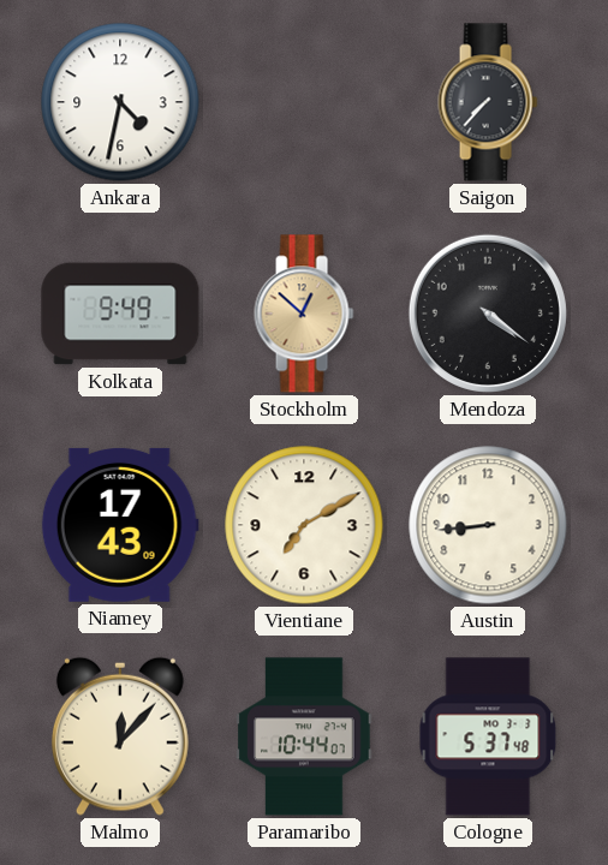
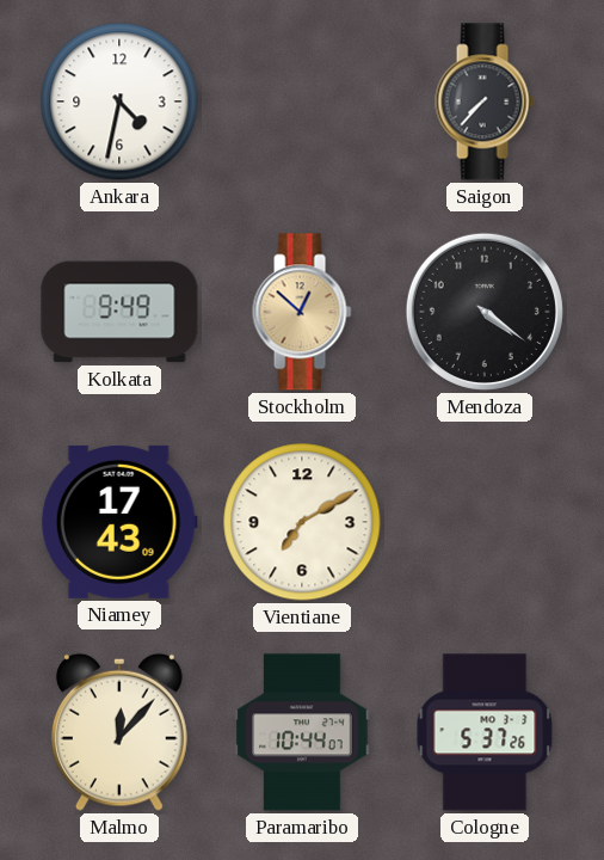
Austin: 8:44 -> none (488, 525)
Cologne: 5:37:48 -> 5:37:26 (485, 732)
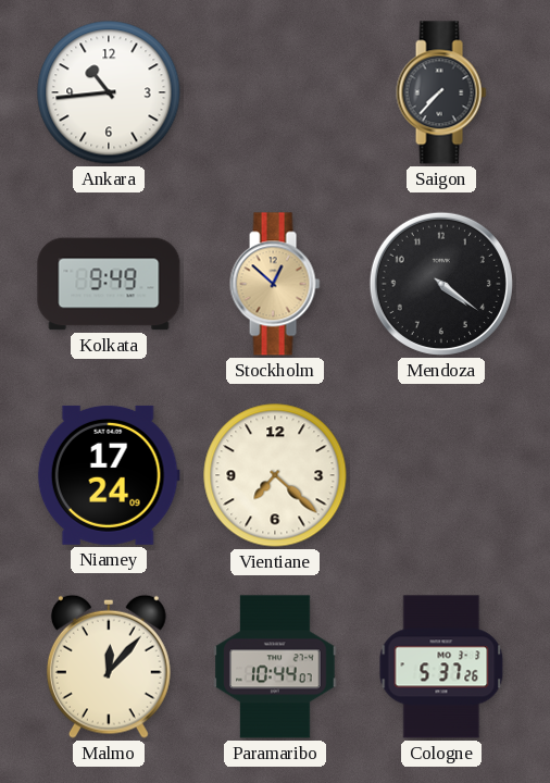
Ankara: 4:32 -> 10:44 (109, 92)
Niamey: 17:43 -> 17:24 (109, 475)
Vientiane: 7:10 -> 7:22 (275, 475)
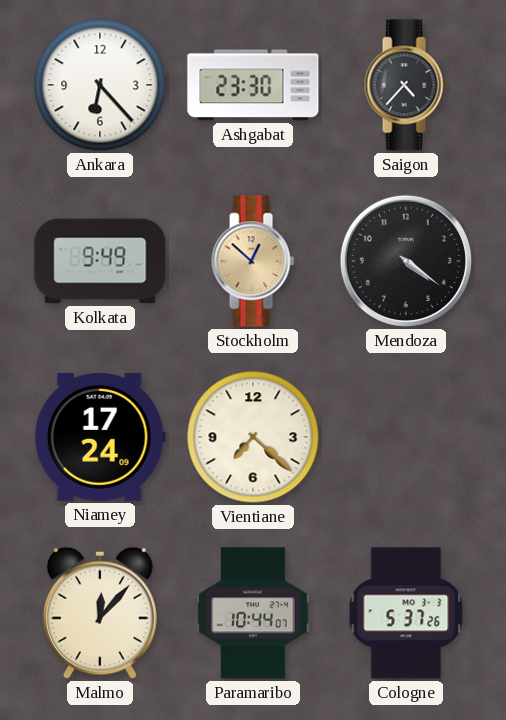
Ankara: 10:44 -> 6:23 (100, 85)
Ashgabat: none -> 23:30 (253, 85)
Saigon: 7:37 -> 4:37 (406, 85)
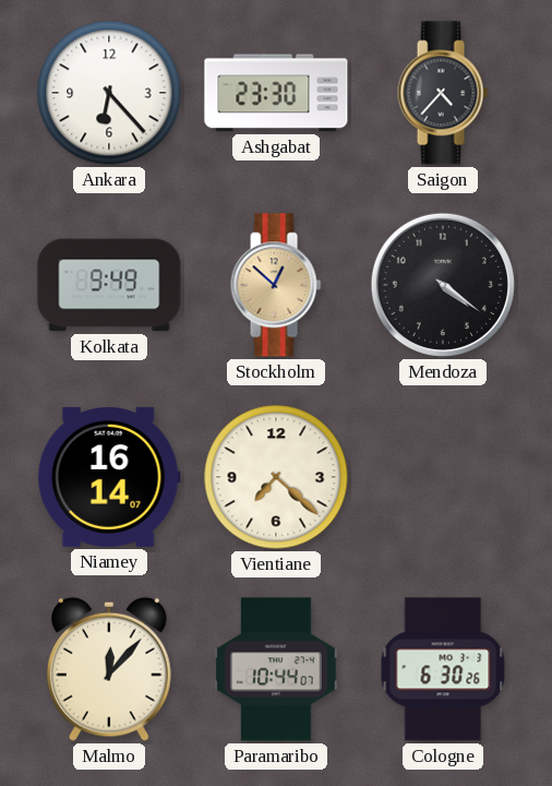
Niamey: 17:24 -> 16:14 (109, 477)
Cologne: 5:37 -> 6:30 (443, 669)
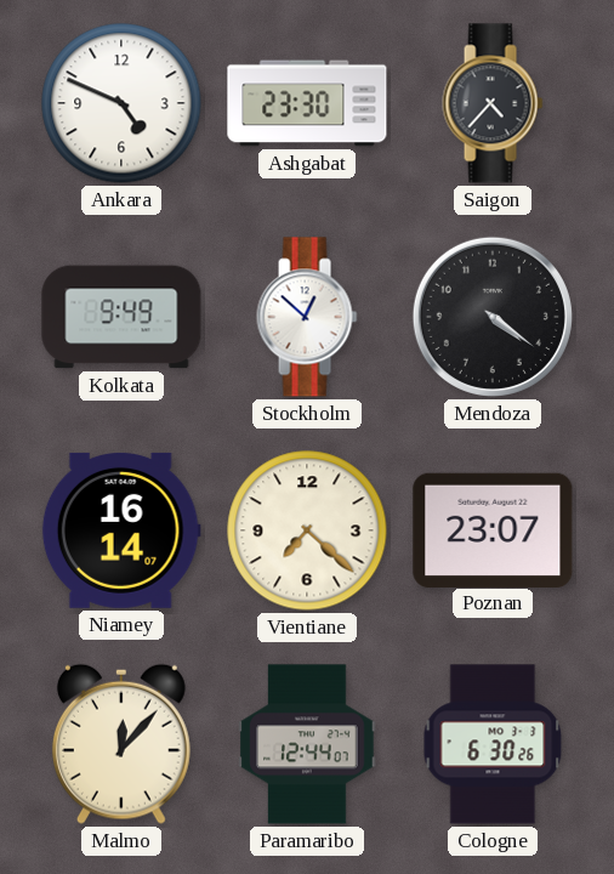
Ankara: 6:23 -> 4:49 (121, 103)
Stockholm dial: champagne -> white (307, 317)
Poznan: none -> 23:07 (493, 529)
Paramaribo: 10:44 -> 12:44 (307, 744)
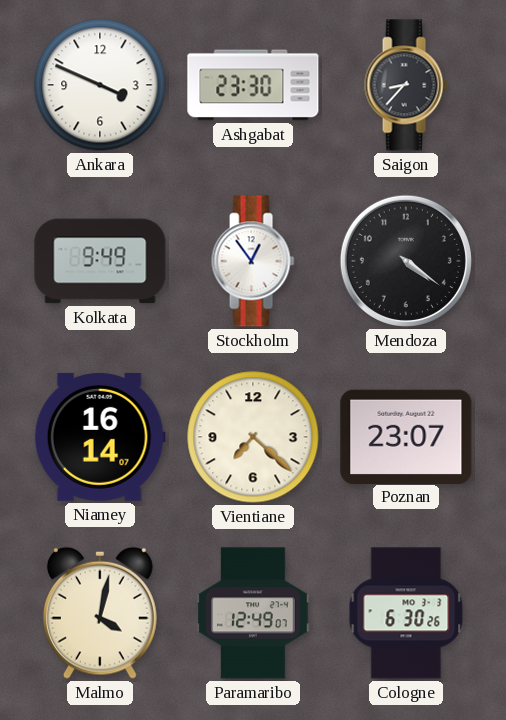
Ankara: 4:49 -> 3:49 (100, 85)
Saigon: 4:37 -> 8:37 (406, 85)
Stockholm: 12:52 -> 12:54 (253, 261)
Malmo: 12:07 -> 4:02 (100, 613)
Paramaribo: 12:44 -> 12:49 (253, 613)
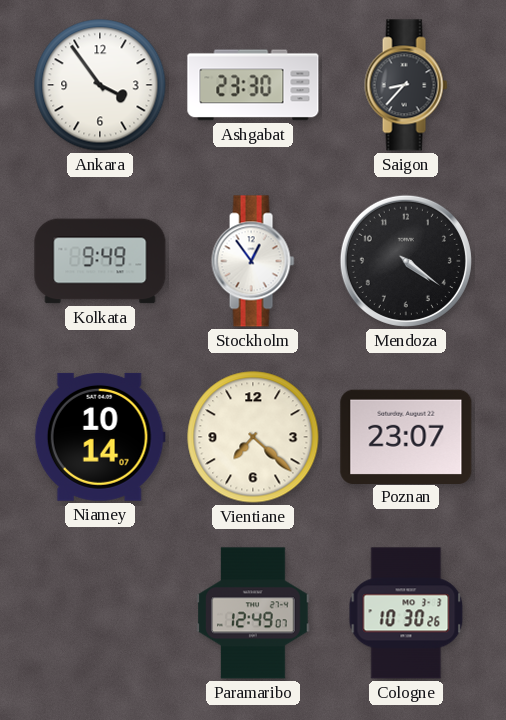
Ankara: 3:49 -> 3:54 (100, 85)
Niamey: 16:14 -> 10:14 (100, 437)
Malmo: 4:02 -> none (100, 613)
Cologne: 6:30 -> 10:30 (406, 613)
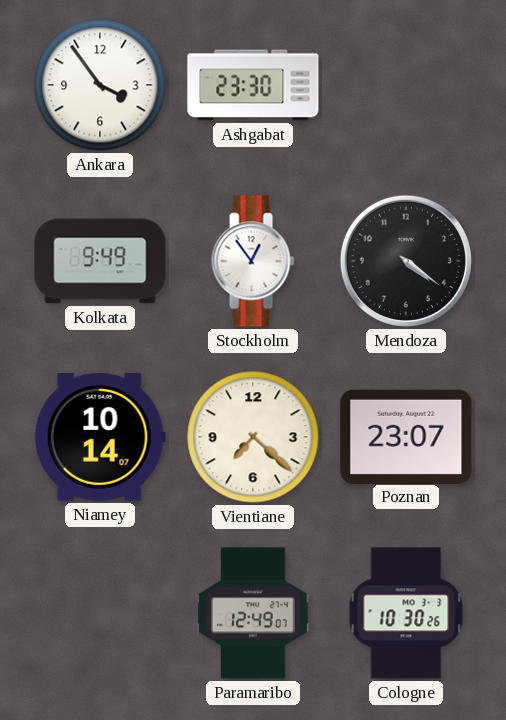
Saigon: 8:37 -> none (406, 85)
